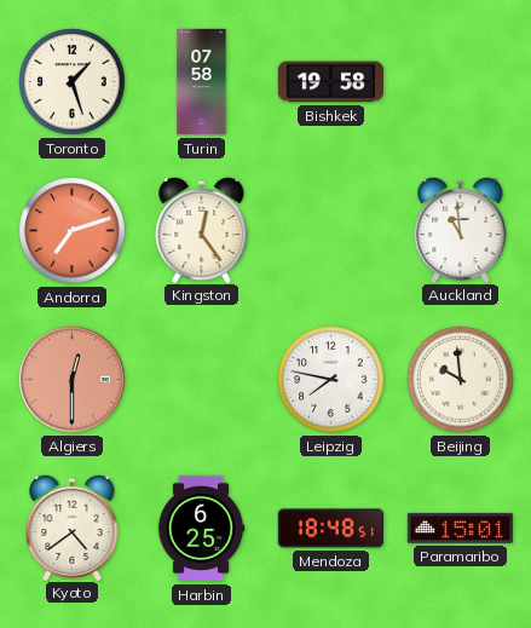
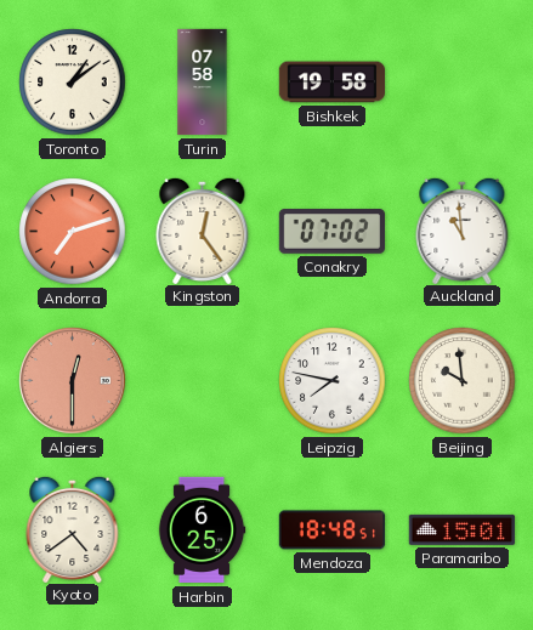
Toronto: 1:27 -> 1:09 (73, 83)
Conakry: none -> 07:02 (331, 232)
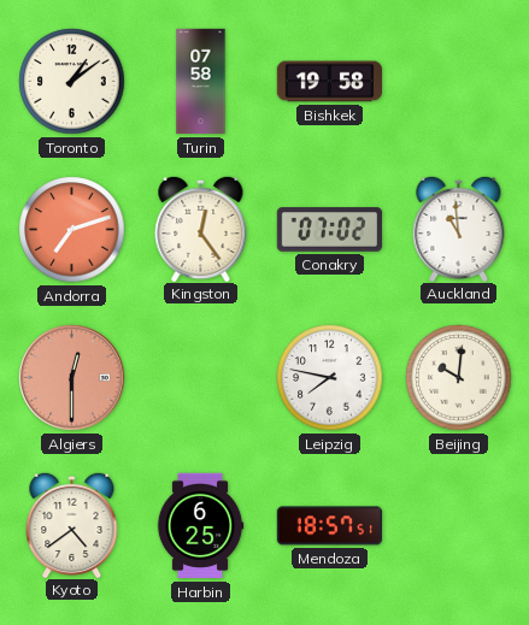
Beijing: 9:59 -> 10:01 (459, 378)
Mendoza: 18:48 -> 18:57 (330, 526)
Paramaribo: 15:01 -> none (461, 529)
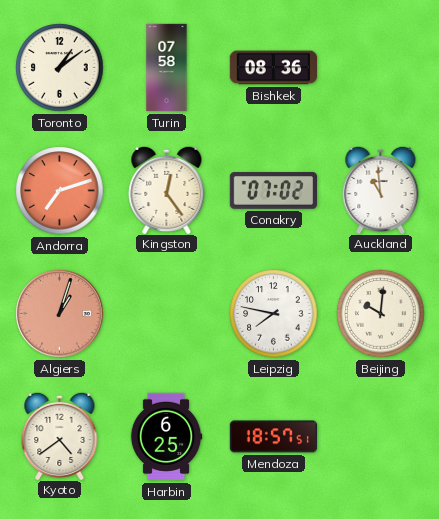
Bishkek: 19:58 -> 08:36 (273, 68)
Algiers: 12:30 -> 1:03 (60, 314)
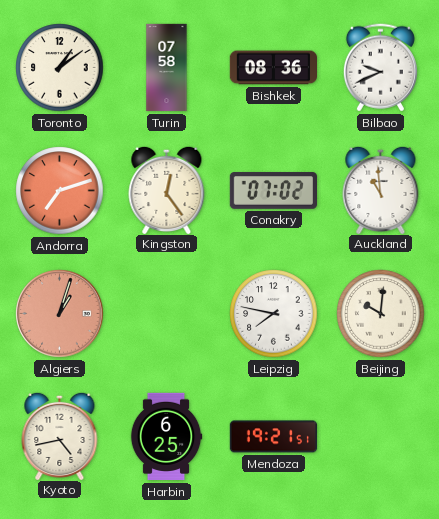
Bilbao: none -> 9:41 (380, 68)
Kyoto: 4:39 -> 4:43 (60, 435)
Mendoza: 18:57 -> 19:21 (274, 437)
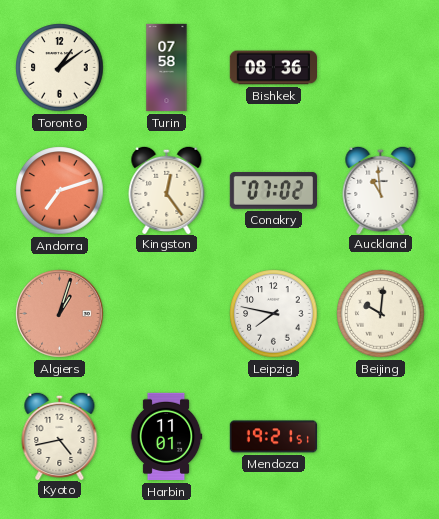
Bilbao: 9:41 -> none (380, 68)
Harbin: 6:25 -> 11:01 (166, 437)
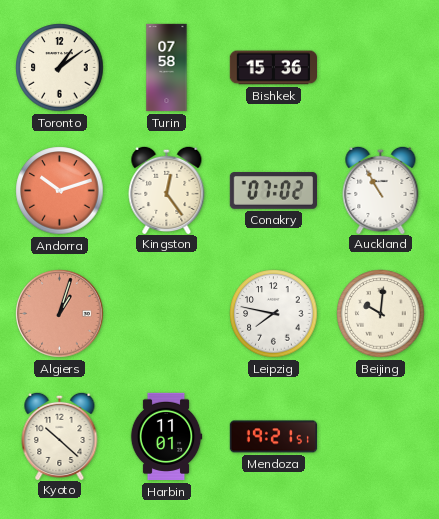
Bishkek: 08:36 -> 15:36 (273, 68)
Andorra: 7:12 -> 10:12 (60, 191)
Auckland: 10:59 -> 10:55 (381, 189)
Kyoto: 4:43 -> 10:22 (60, 435)
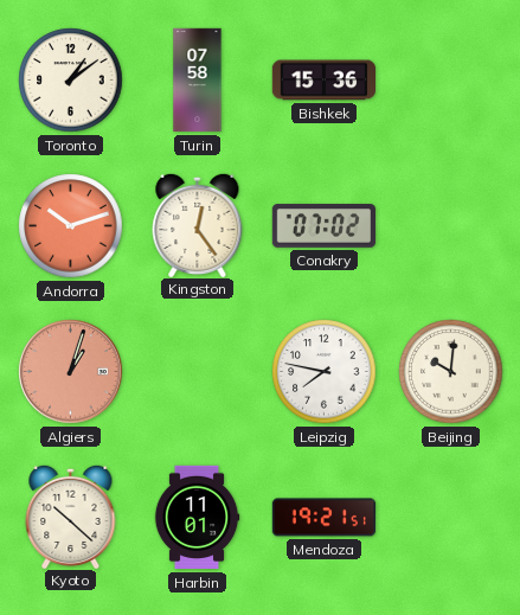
Auckland: 10:55 -> none (381, 189)
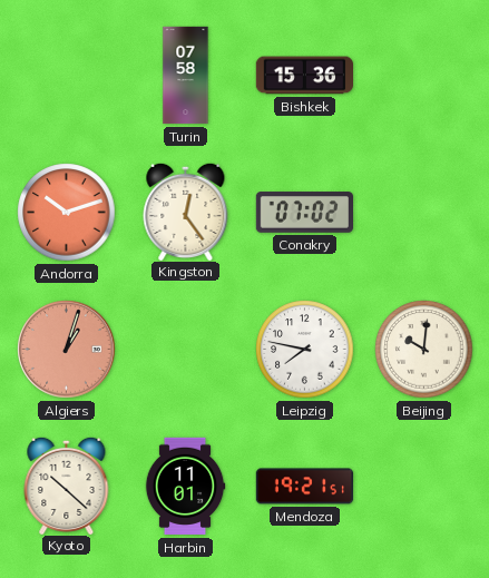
Toronto: 1:09 -> none (71, 81)
